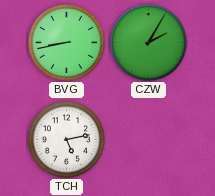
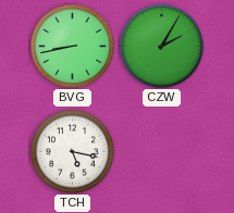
TCH: 5:13 -> 5:17 (72, 151)
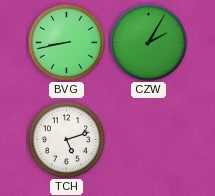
TCH: 5:17 -> 5:12 (66, 139)
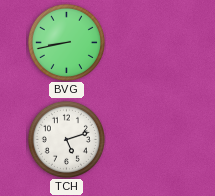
CZW: 2:05 -> none (148, 42)
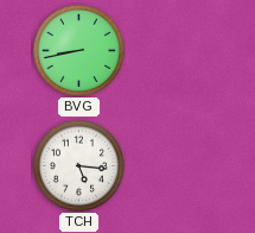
TCH: 5:12 -> 5:16 (78, 165)
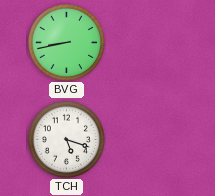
TCH: 5:16 -> 5:18 (66, 139)
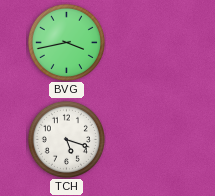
BVG: 8:43 -> 3:43 (66, 42)
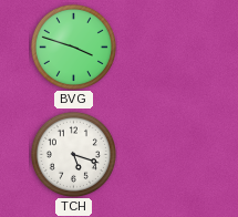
BVG: 3:43 -> 3:48 (73, 46)
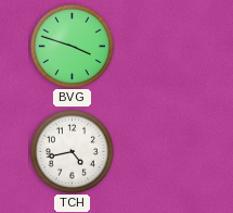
TCH: 5:18 -> 4:43 (72, 151)
